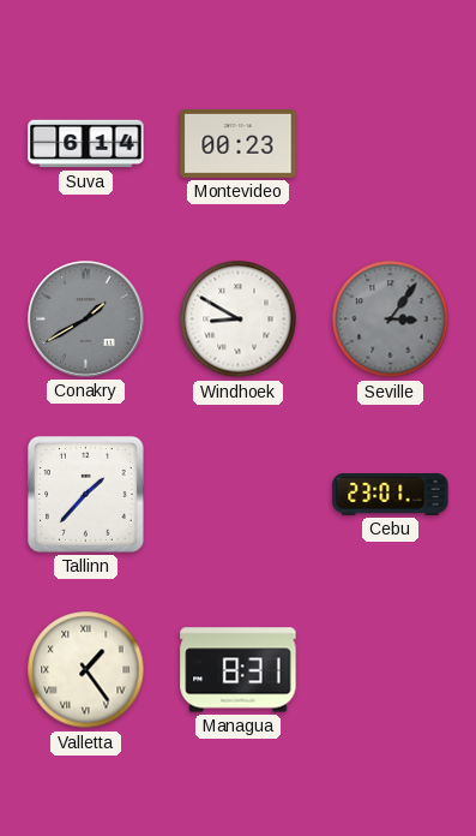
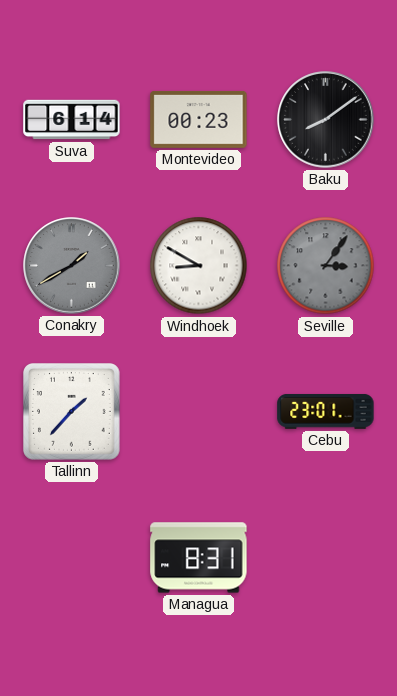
Baku: none -> 8:09 (326, 120)
Valletta: 1:24 -> none (86, 670)
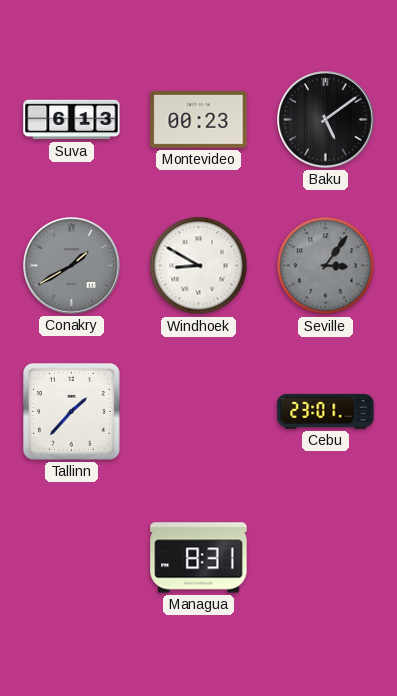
Suva: 6:14 -> 6:13 (72, 120)
Baku: 8:09 -> 5:09 (326, 120)
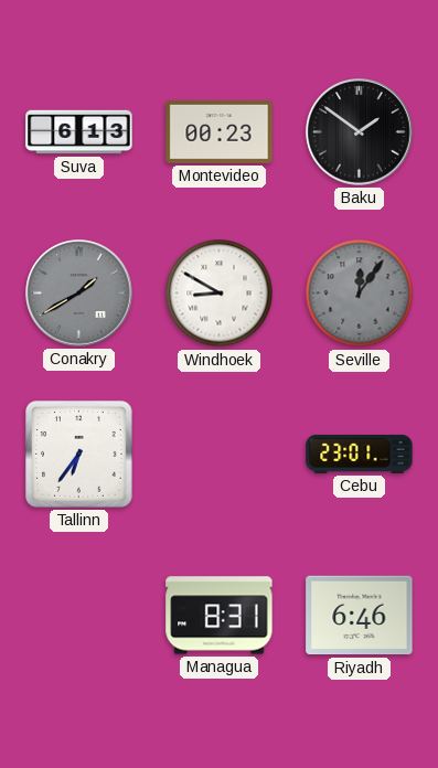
Baku: 5:09 -> 1:51 (360, 132)
Seville: 3:06 -> 12:06 (360, 294)
Tallinn: 1:37 -> 6:36 (79, 455)
Riyadh: none -> 6:46 (360, 616)
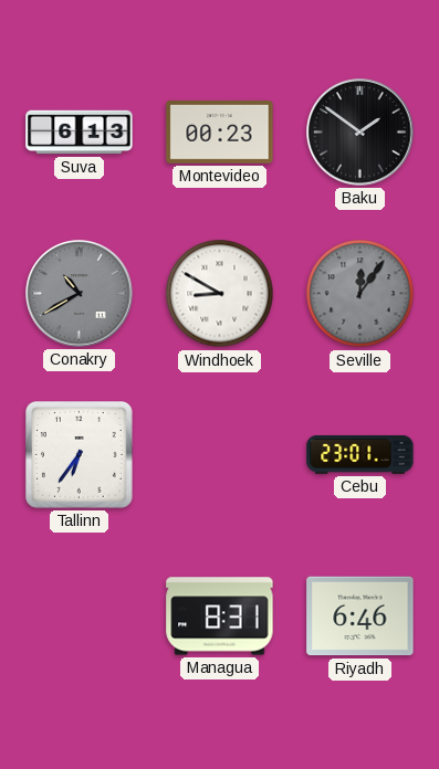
Conakry: 1:40 -> 10:40 (80, 294)
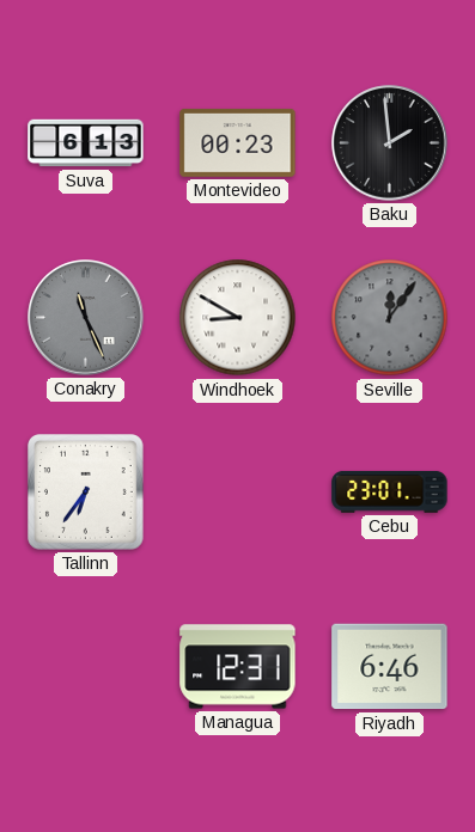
Baku: 1:51 -> 1:59 (390, 143)
Conakry: 10:40 -> 11:26 (86, 318)
Managua: 8:31 -> 12:31 (238, 667)
